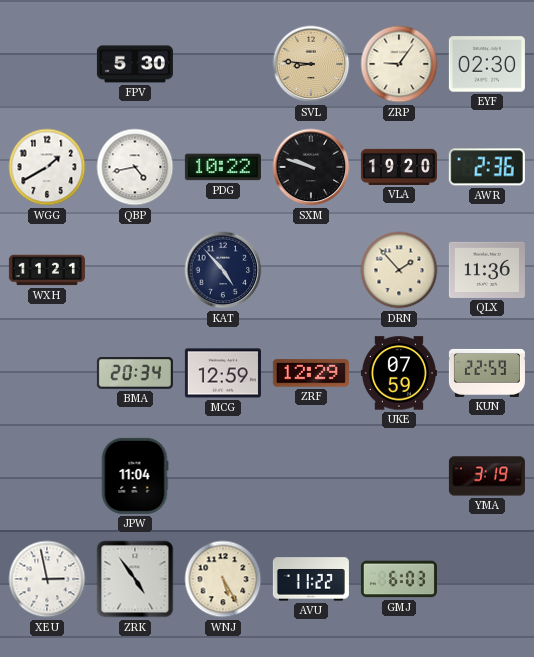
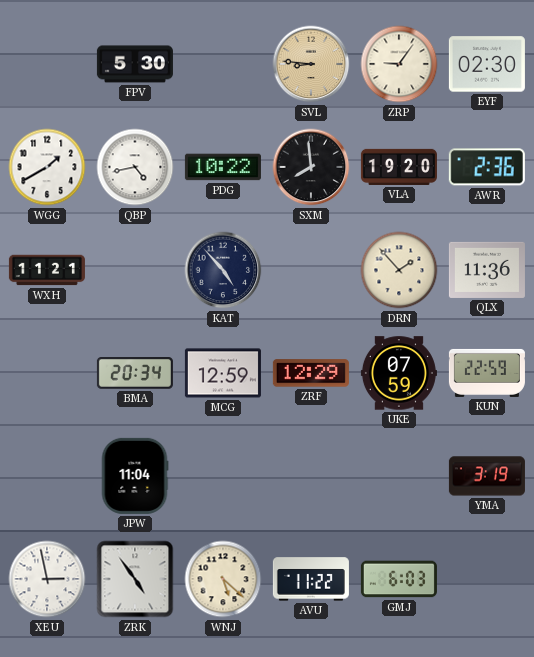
SXM: 9:48 -> 7:59 (311, 167)
WNJ: 5:25 -> 5:22 (223, 579)
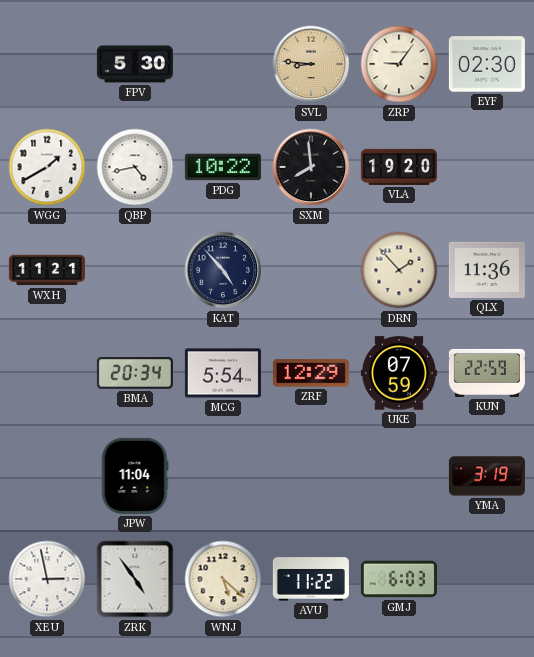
AWR: 2:36 -> none (487, 167)
MCG: 12:59 -> 5:54 (223, 373)
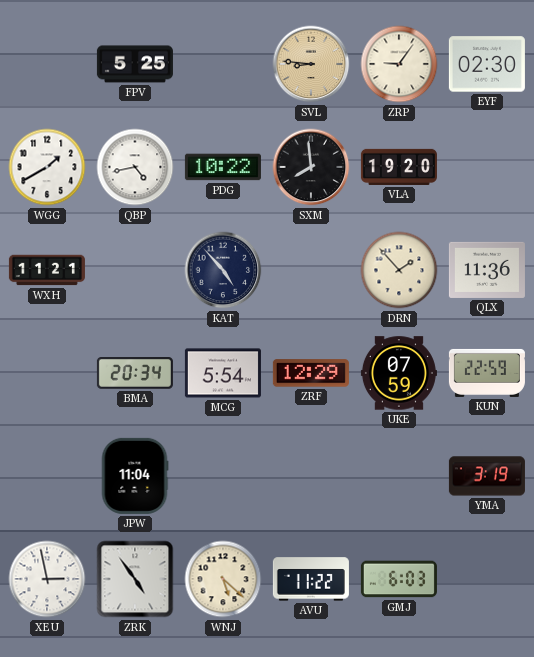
FPV: 5:30 -> 5:25 (135, 64)
